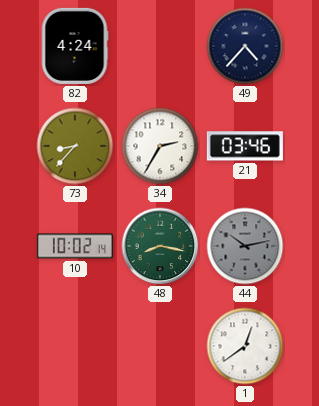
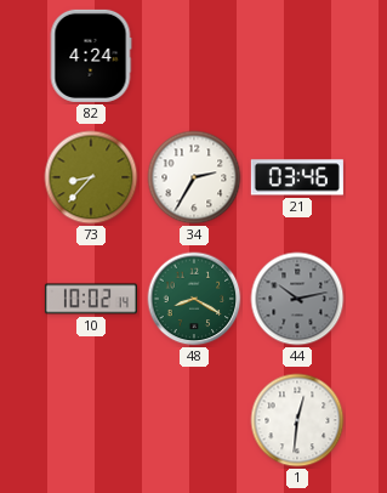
49: 4:37 -> none (245, 46)
48: 8:17 -> 8:20 (194, 299)
1: 12:39 -> 12:31 (297, 420)
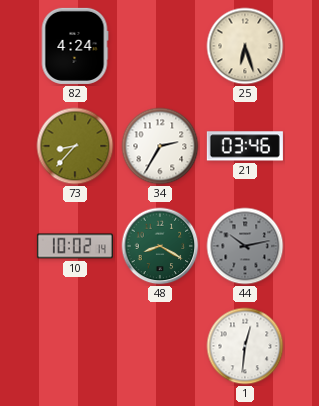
25: none -> 6:27 (245, 46)
